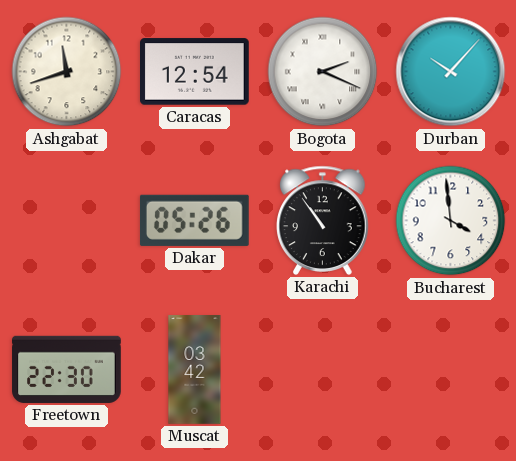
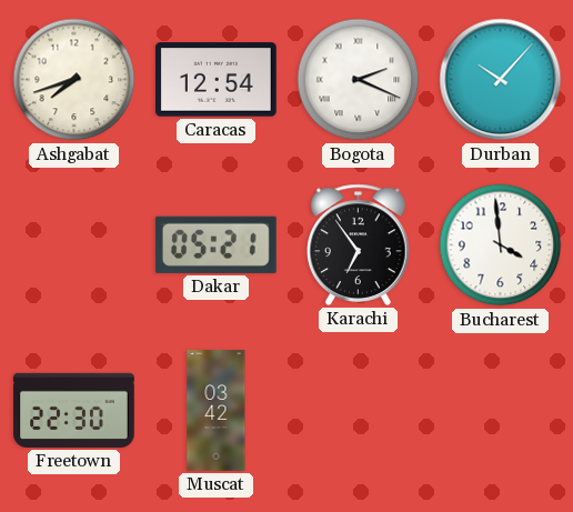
Ashgabat: 11:42 -> 7:42 (74, 80)
Dakar: 05:26 -> 05:21 (215, 244)
Karachi: 10:54 -> 6:54 (359, 244)
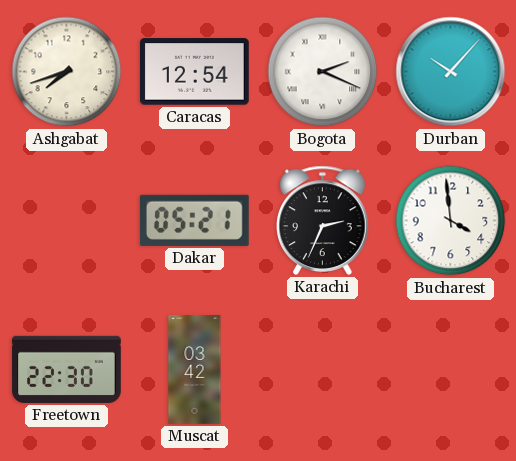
Karachi: 6:54 -> 2:34 (323, 220)
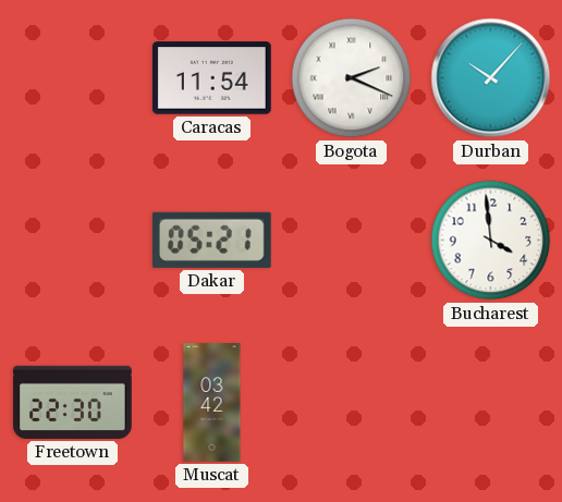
Ashgabat: 7:42 -> none (67, 72)
Caracas: 12:54 -> 11:54 (212, 78)
Karachi: 2:34 -> none (323, 220)
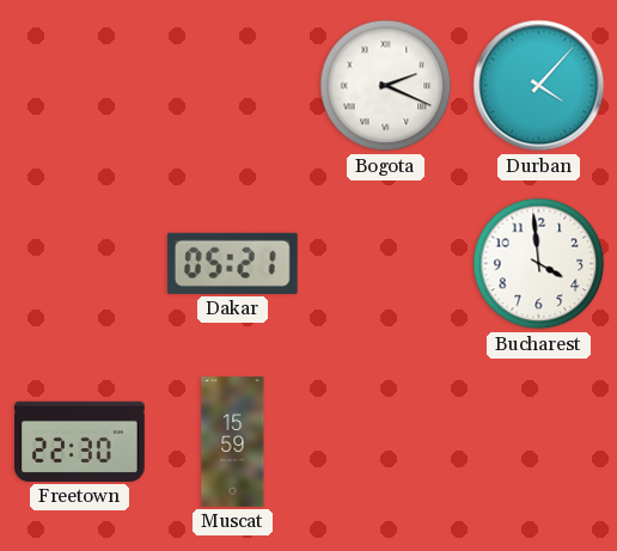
Caracas: 11:54 -> none (212, 78)
Durban: 10:07 -> 4:07 (539, 86)
Muscat: 03:42 -> 15:59 (233, 442)
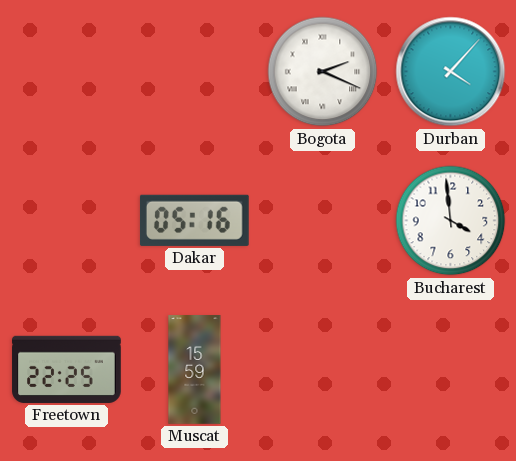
Dakar: 05:21 -> 05:16 (194, 220)
Freetown: 22:30 -> 22:25 (67, 369)
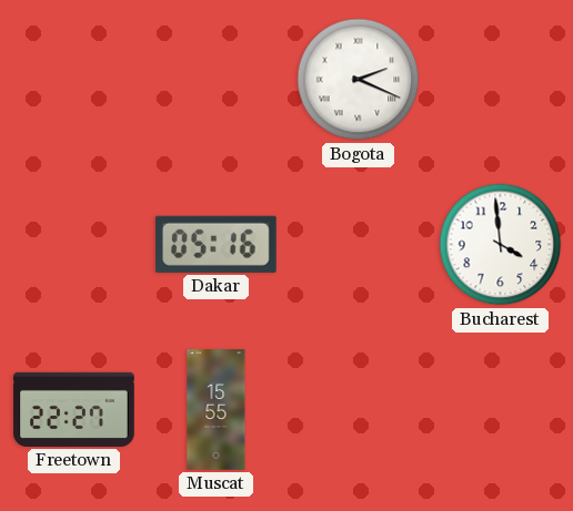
Durban: 4:07 -> none (451, 72)
Freetown: 22:25 -> 22:27 (74, 409)
Muscat: 15:59 -> 15:55 (217, 410)
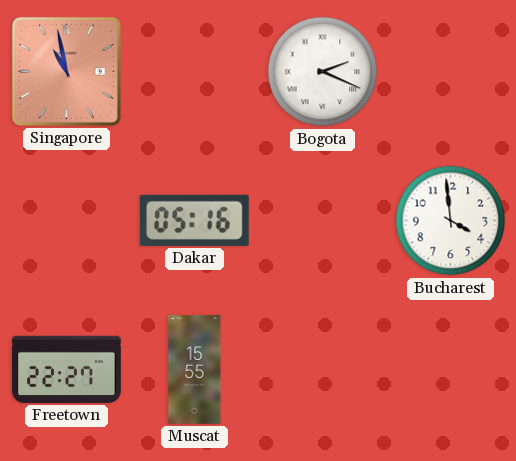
Singapore: none -> 10:58 (66, 71)
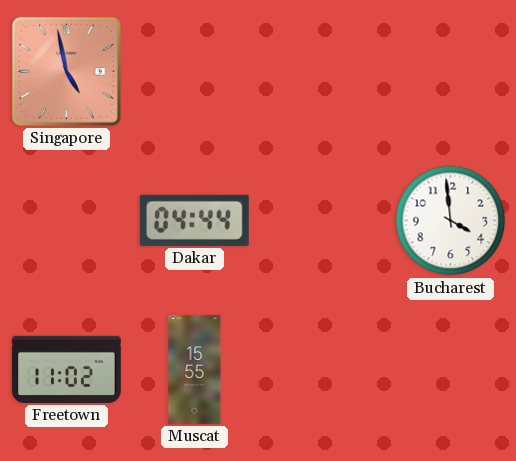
Singapore: 10:58 -> 4:58 (66, 71)
Bogota: 2:19 -> none (323, 72)
Dakar: 05:16 -> 04:44 (194, 220)
Freetown: 22:27 -> 11:02 (67, 369)
